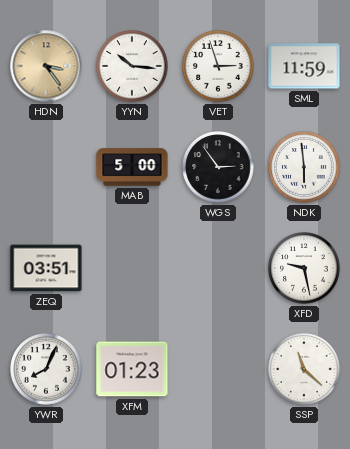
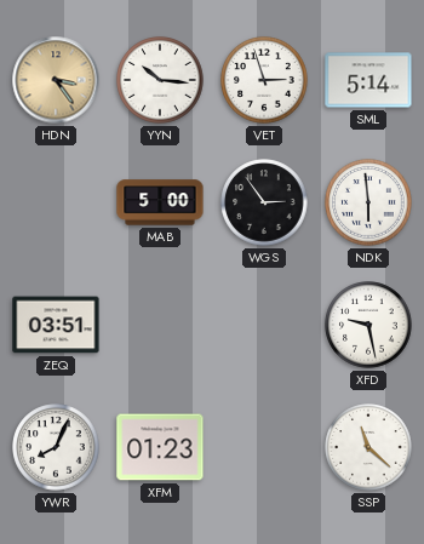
SML: 11:59 -> 5:14 (368, 80)
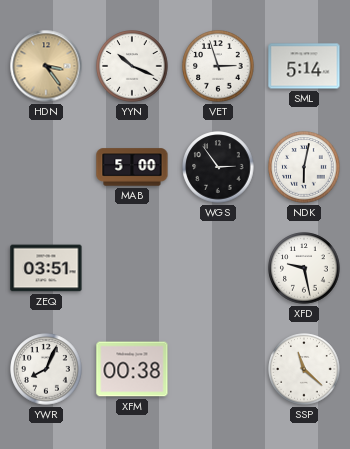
YYN: 10:16 -> 10:19 (132, 66)
NDK: 5:59 -> 6:02 (304, 167)
XFM: 01:23 -> 00:38 (132, 369)
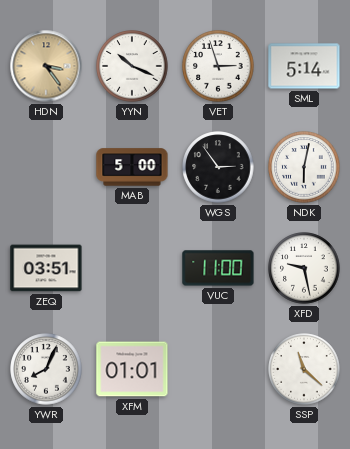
VUC: none -> 11:00 (218, 268)
XFM: 00:38 -> 01:01 (132, 369)
